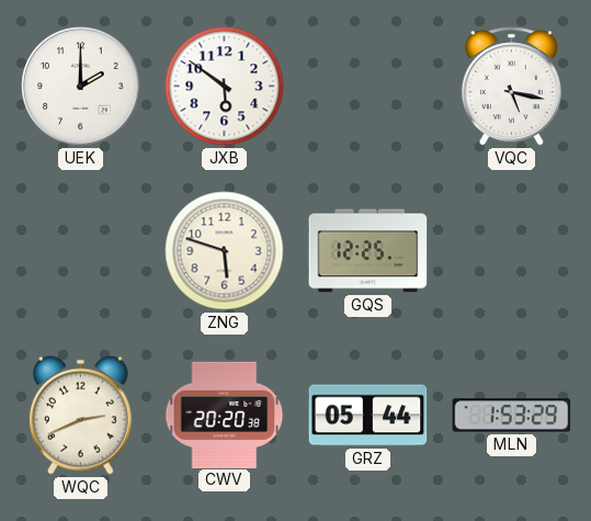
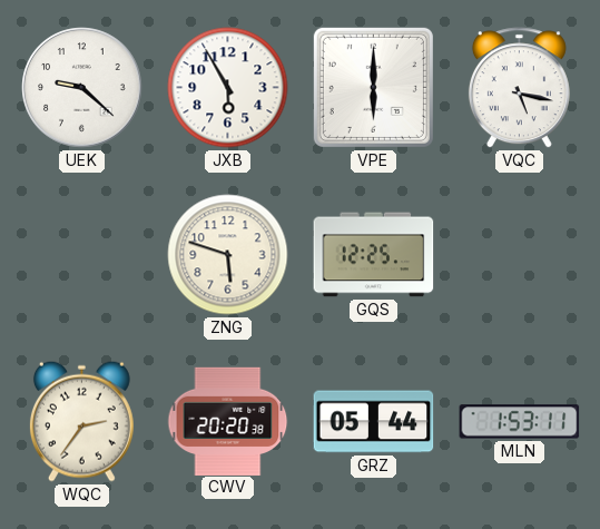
UEK: 2:00 -> 9:22 (82, 88)
JXB: 5:51 -> 5:55 (228, 88)
VPE: none -> 6:00 (373, 87)
WQC: 2:41 -> 2:36 (81, 421)
MLN: 1:53:29 -> 1:53:11 (520, 422)
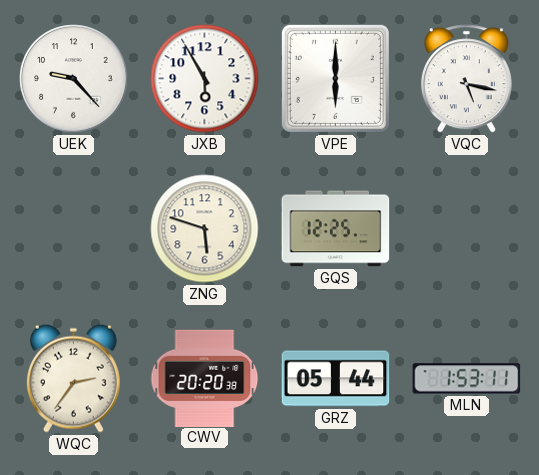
UEK: 9:22 -> 9:23 (74, 79)
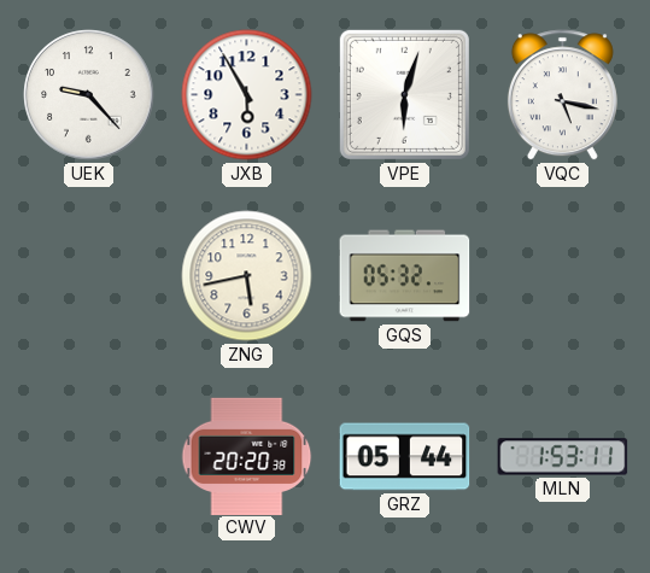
VPE: 6:00 -> 6:03 (404, 94)
ZNG: 5:48 -> 5:43 (247, 276)
GQS: 12:25 -> 05:32 (405, 276)
WQC: 2:36 -> none (73, 378)
